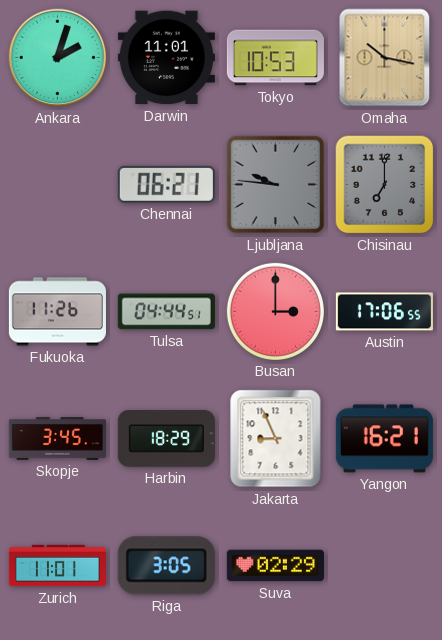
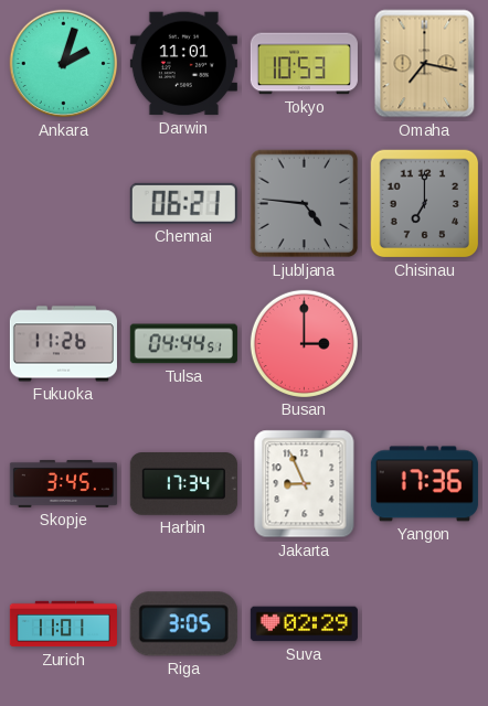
Omaha: 10:17 -> 7:17 (425, 64)
Ljubljana: 9:46 -> 4:46 (305, 204)
Austin: 17:06 -> none (384, 312)
Harbin: 18:29 -> 17:34 (183, 484)
Yangon: 16:21 -> 17:36 (424, 484)
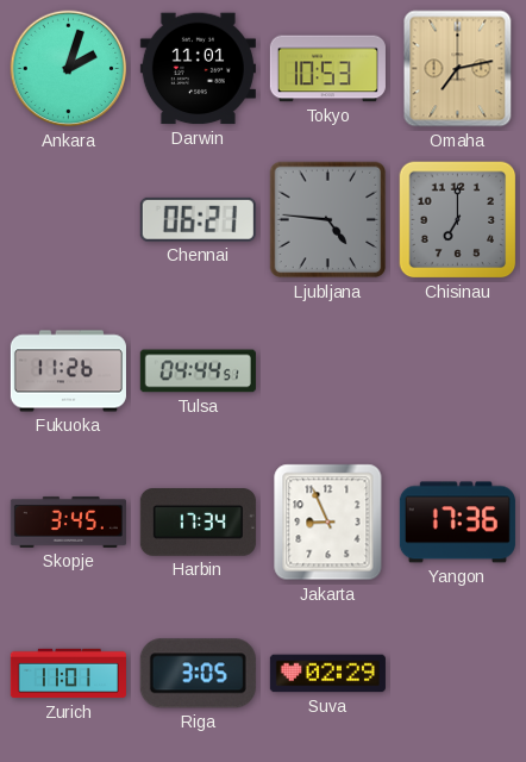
Omaha: 7:17 -> 7:13 (458, 69)
Busan: 3:00 -> none (304, 343)
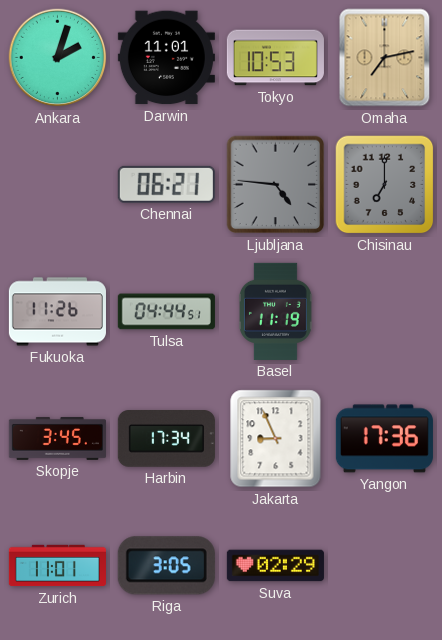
Basel: none -> 11:19 (275, 311)
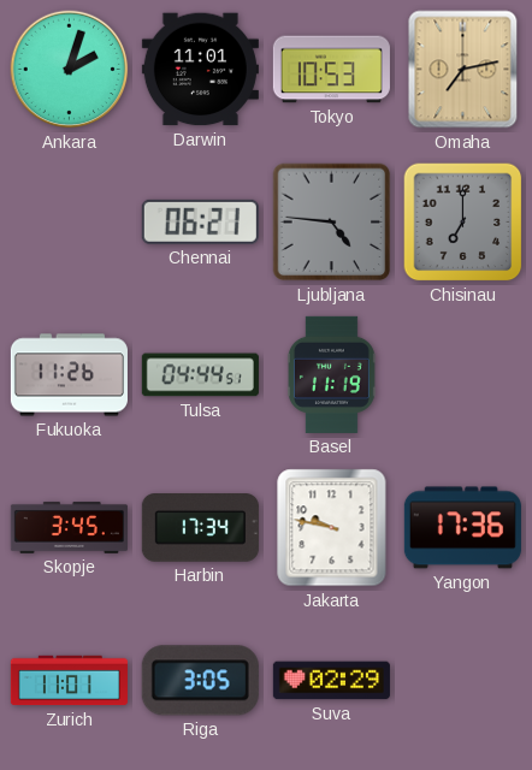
Jakarta: 8:56 -> 9:47 (332, 528)
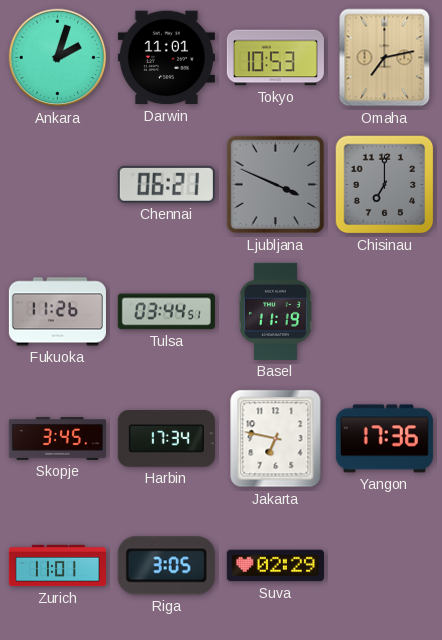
Ljubljana: 4:46 -> 3:49 (276, 185)
Tulsa: 04:44 -> 03:44 (166, 312)
Jakarta: 9:47 -> 6:47 (276, 439)
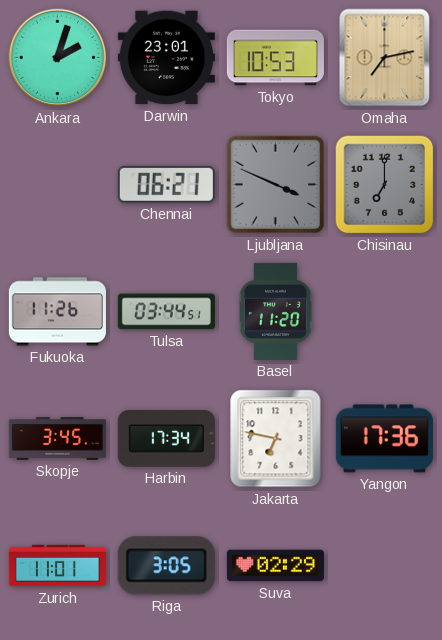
Darwin: 11:01 -> 23:01 (166, 58)
Basel: 11:19 -> 11:20 (275, 311)
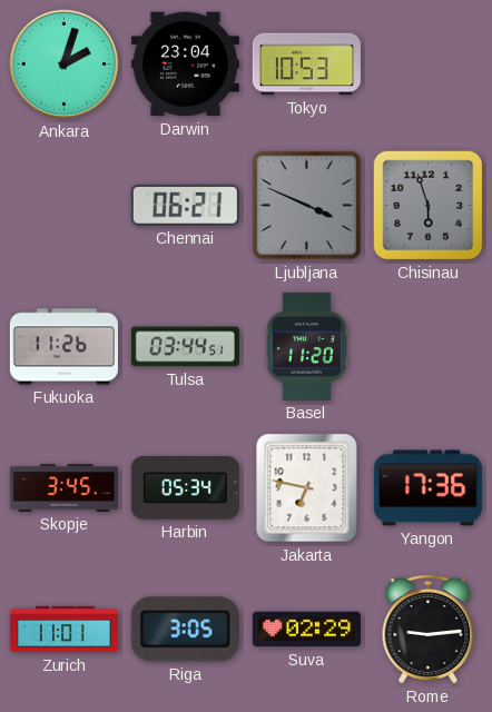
Darwin: 23:01 -> 23:04 (185, 65)
Omaha: 7:13 -> none (385, 58)
Chisinau: 7:00 -> 5:57 (429, 206)
Harbin: 17:34 -> 05:34 (185, 488)
Rome: none -> 9:14 (429, 630)
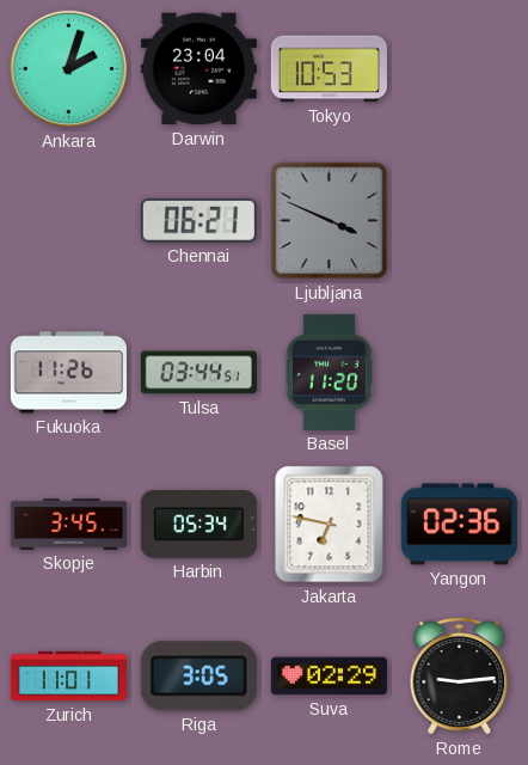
Chisinau: 5:57 -> none (429, 206)
Yangon: 17:36 -> 02:36 (459, 525)
